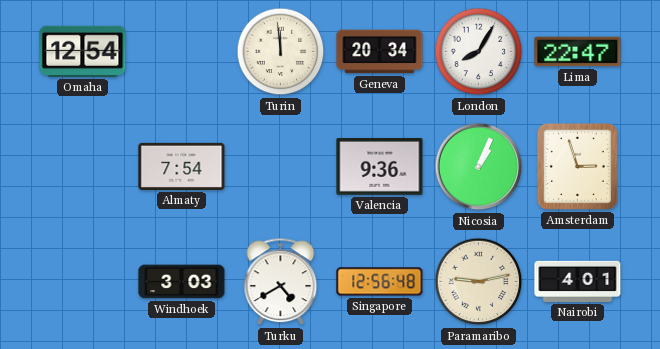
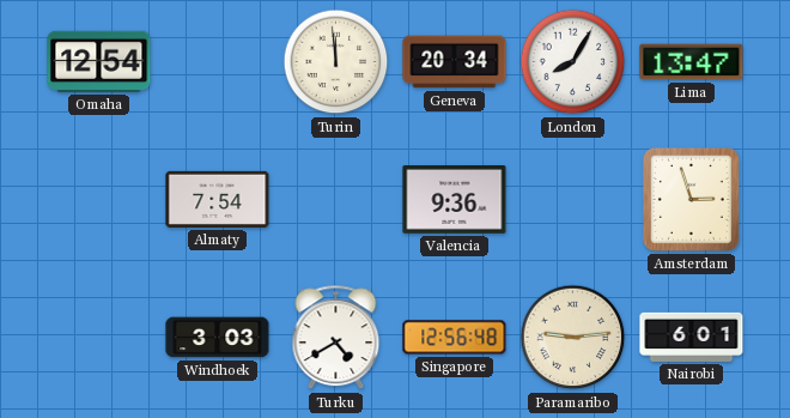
Lima: 22:47 -> 13:47 (692, 62)
Nicosia: 1:04 -> none (479, 167)
Paramaribo: 9:13 -> 9:14 (573, 338)
Nairobi: 4:01 -> 6:01 (692, 337)
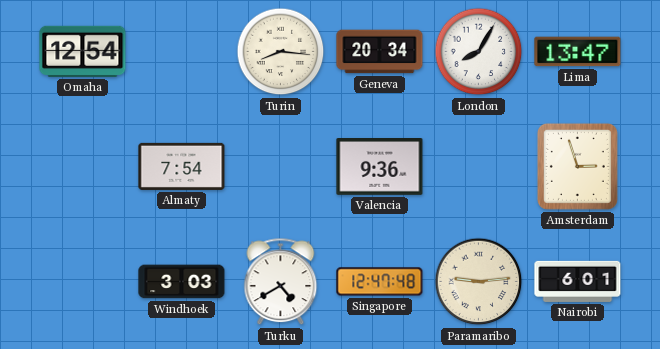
Turin: 11:59 -> 8:16 (281, 52)
Singapore: 12:56 -> 12:47 (380, 282)
